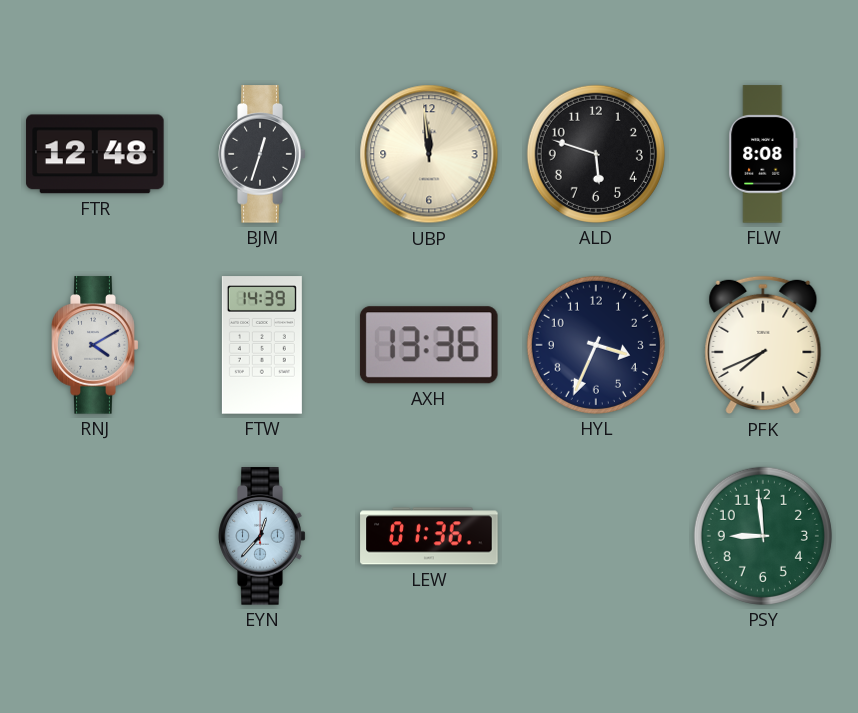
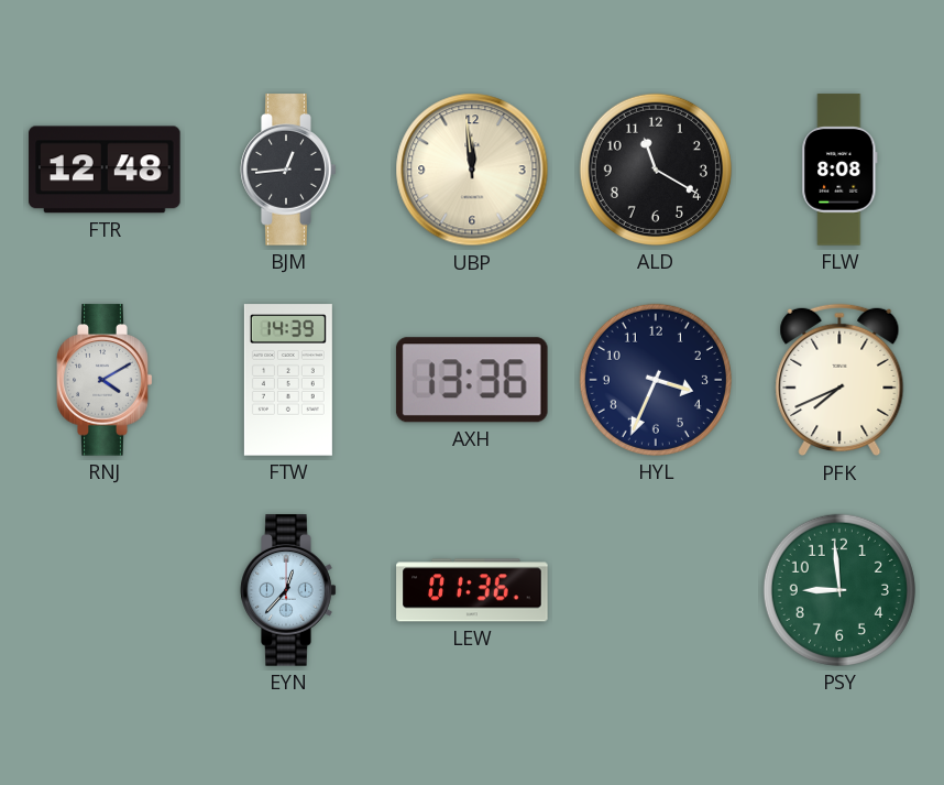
BJM: 12:33 -> 12:44 (288, 170)
ALD: 5:48 -> 11:20 (656, 170)
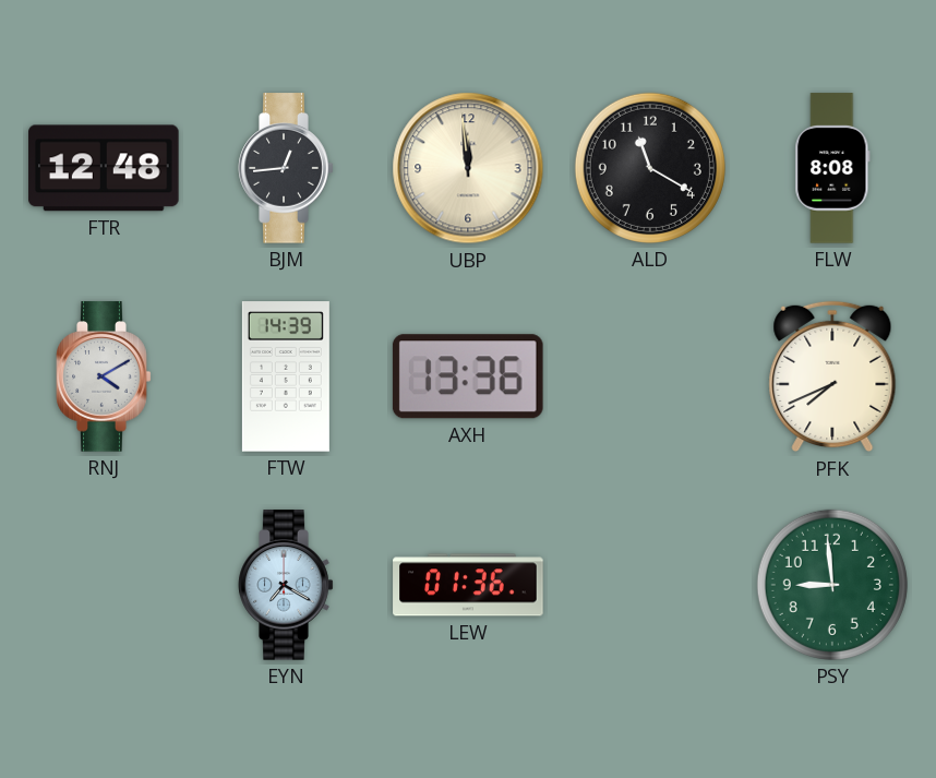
HYL: 3:34 -> none (656, 380)
EYN: 12:37 -> 7:20 (286, 585)
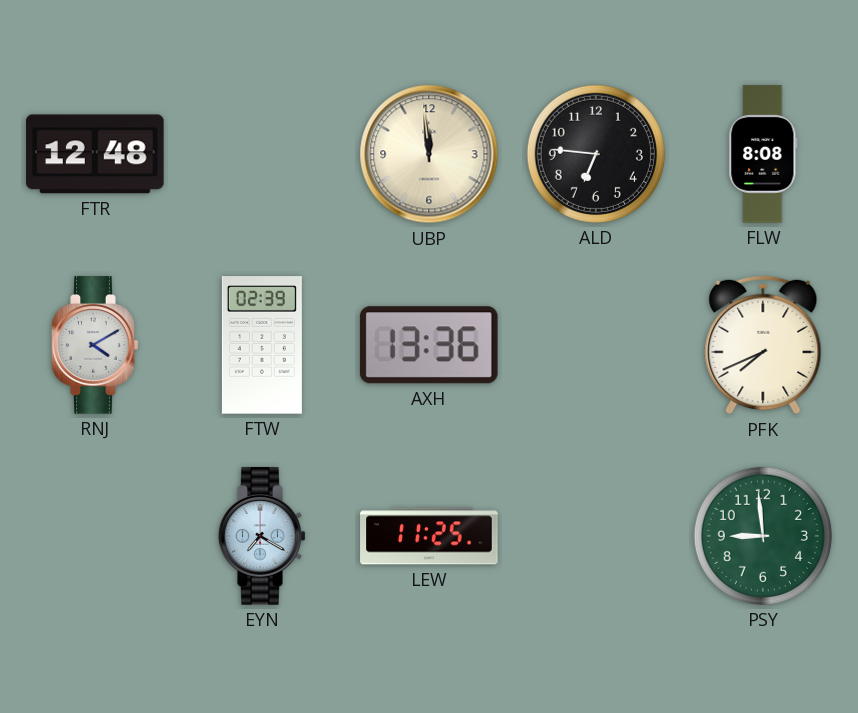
BJM: 12:44 -> none (286, 168)
ALD: 11:20 -> 6:46 (596, 154)
FTW: 14:39 -> 02:39 (262, 345)
LEW: 01:36 -> 11:25 (429, 536)
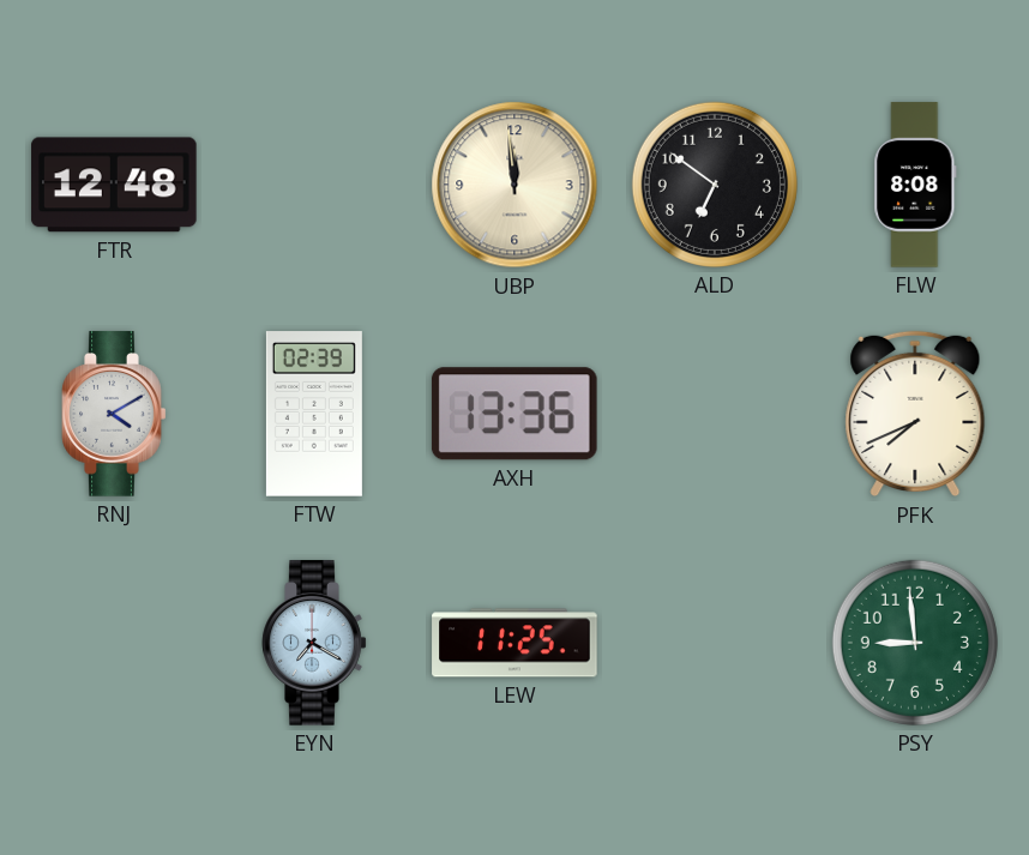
ALD: 6:46 -> 6:51 (715, 185)
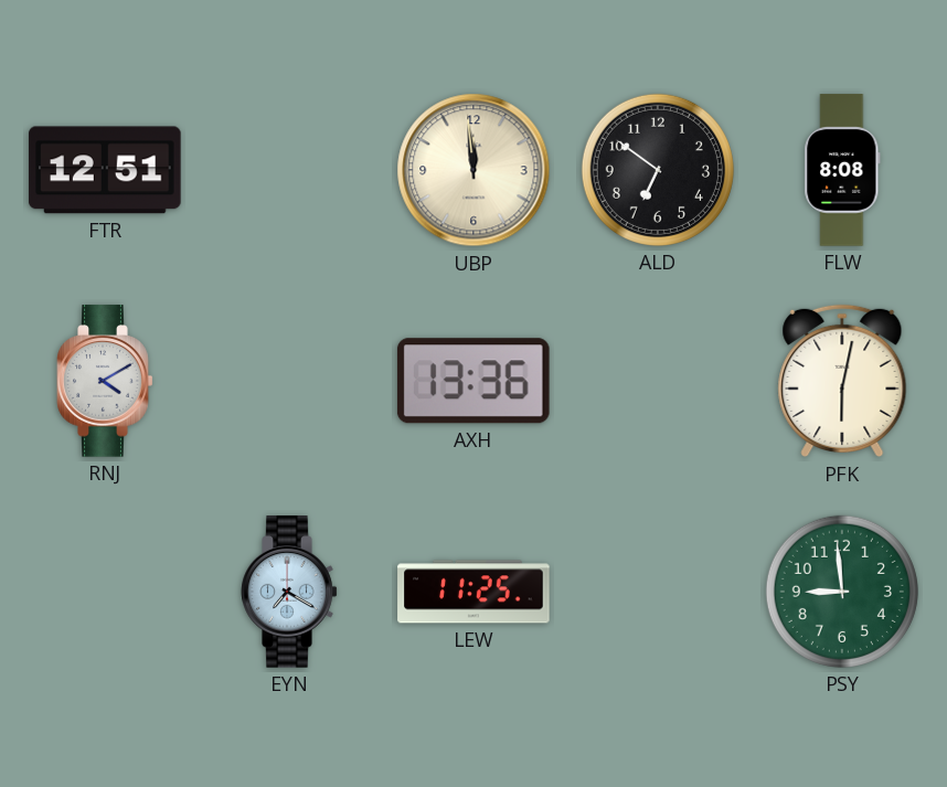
FTR: 12:48 -> 12:51 (105, 170)
FTW: 02:39 -> none (314, 414)
PFK: 7:41 -> 6:02 (842, 381)
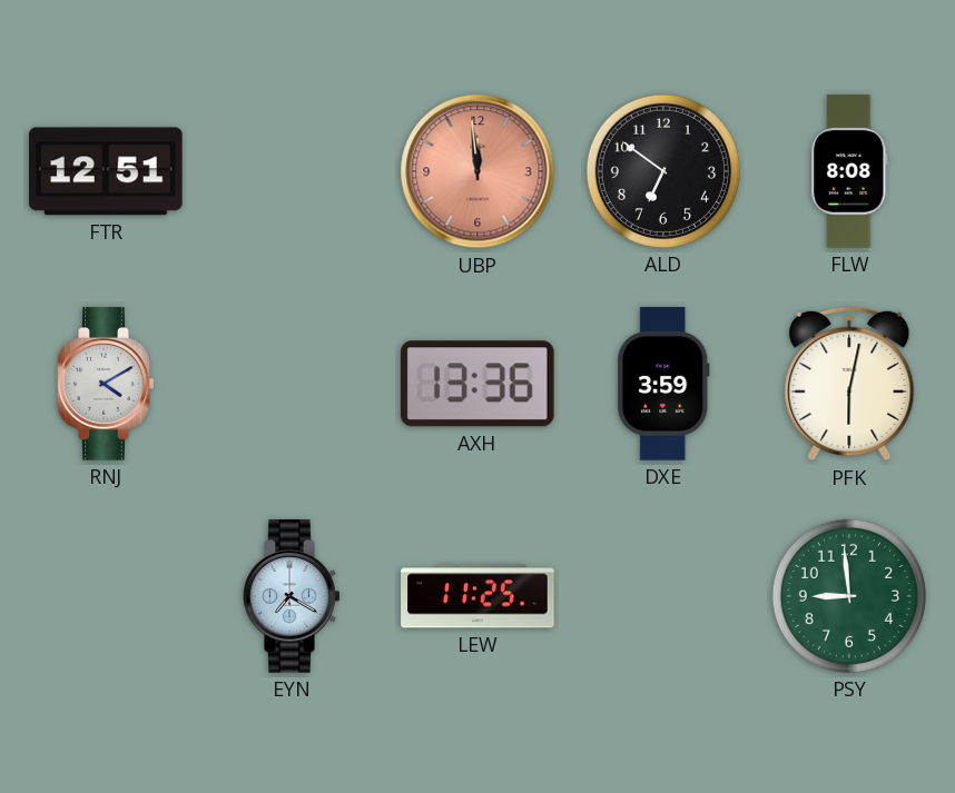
UBP dial: cream -> salmon (477, 171)
DXE: none -> 3:59 (663, 384)
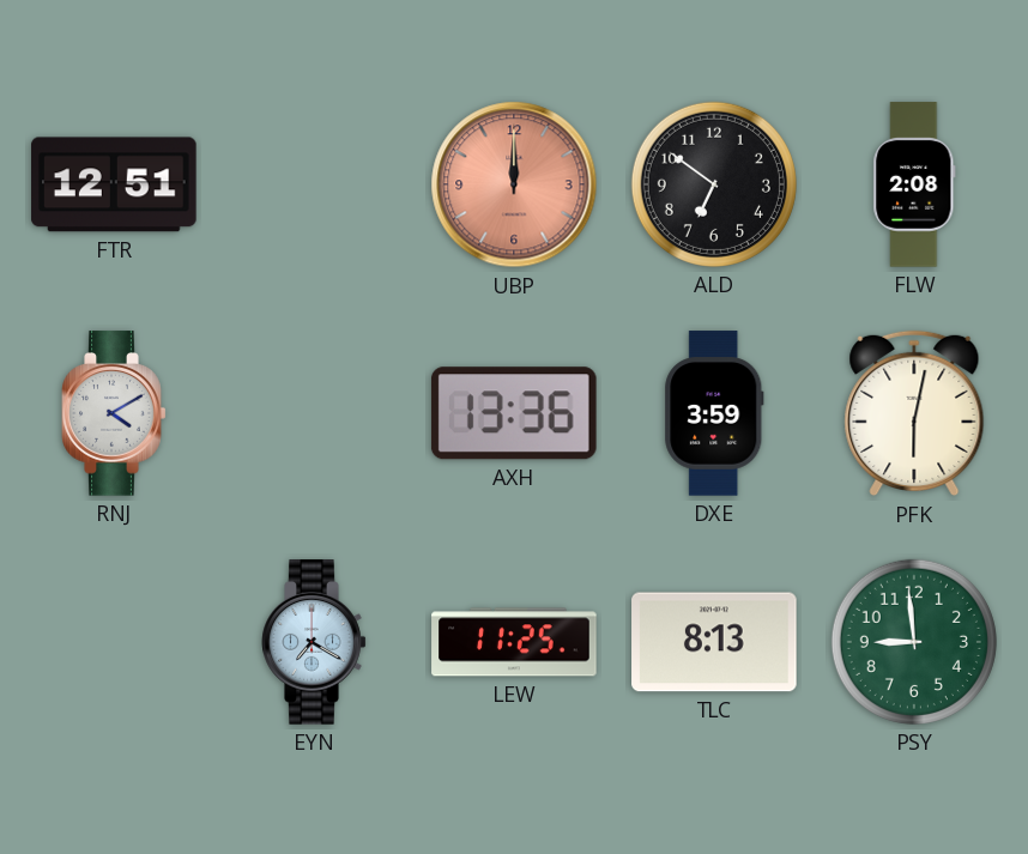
UBP: 11:59 -> 12:00 (514, 184)
FLW: 8:08 -> 2:08 (914, 184)
TLC: none -> 8:13 (714, 642)
